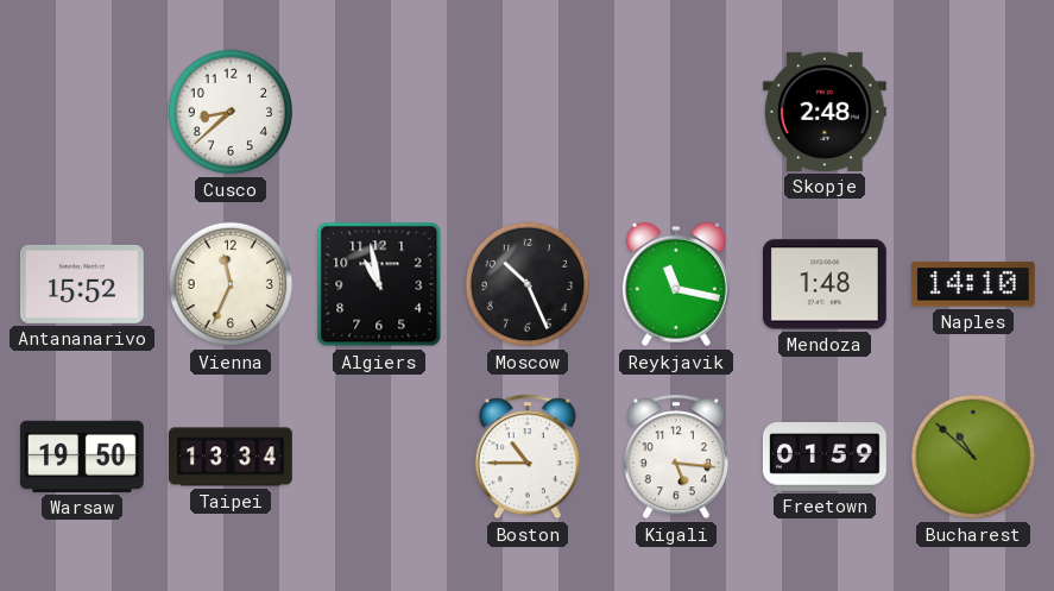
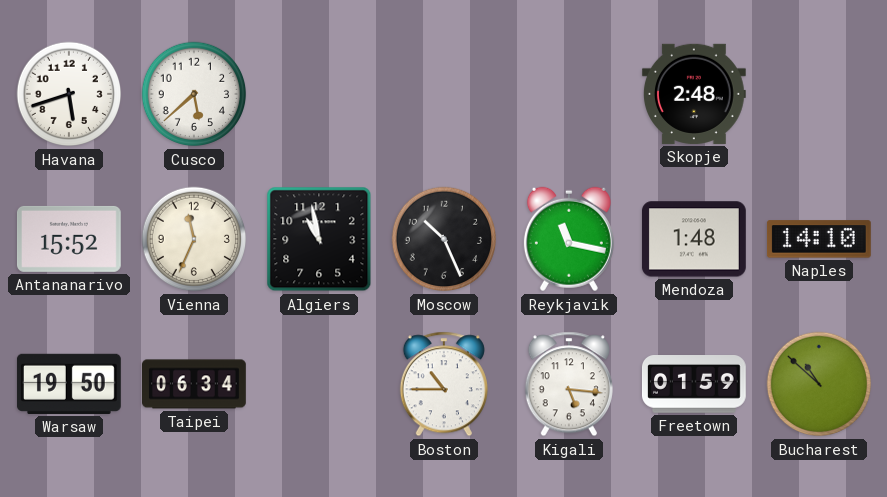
Havana: none -> 5:42 (69, 94)
Cusco: 8:38 -> 5:38 (194, 94)
Taipei: 13:34 -> 06:34 (195, 384)
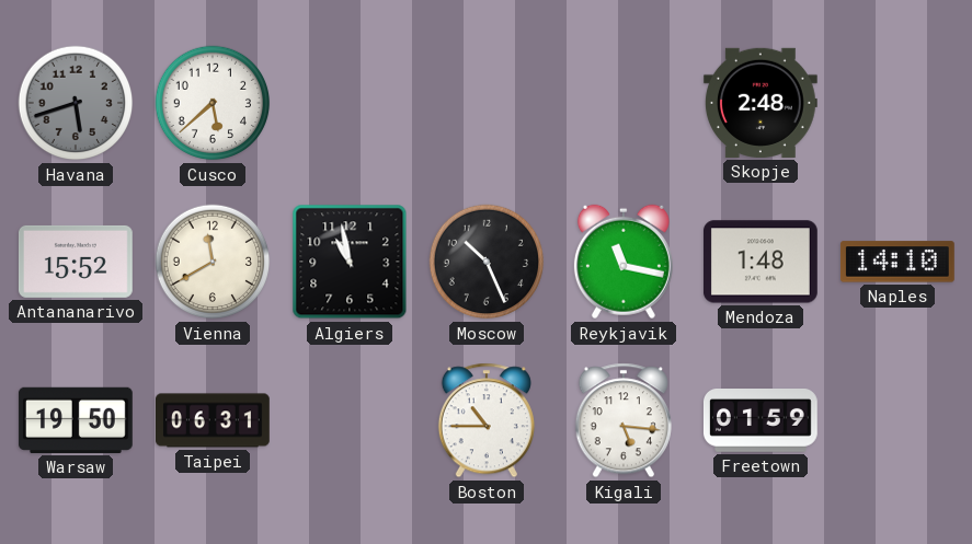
Havana dial: white -> grey (76, 103)
Vienna: 11:34 -> 11:40 (213, 262)
Taipei: 06:34 -> 06:31 (214, 420)
Bucharest: 10:52 -> none (819, 384)
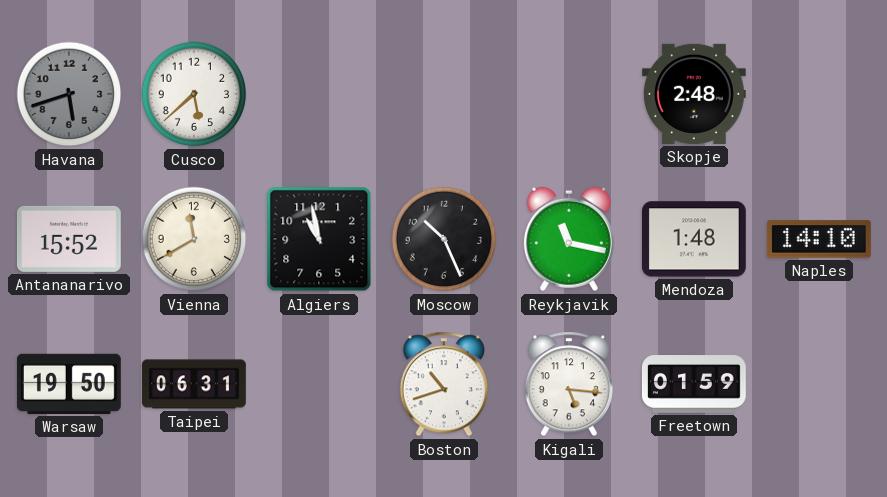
Boston: 10:45 -> 10:42 (444, 384)
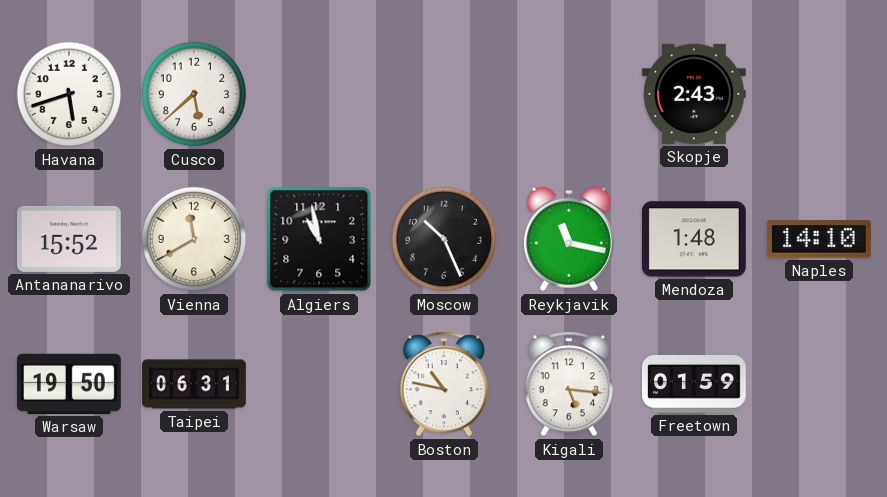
Havana dial: grey -> white (69, 94)
Skopje: 2:48 -> 2:43 (694, 94)
Boston: 10:42 -> 10:47 (444, 384)
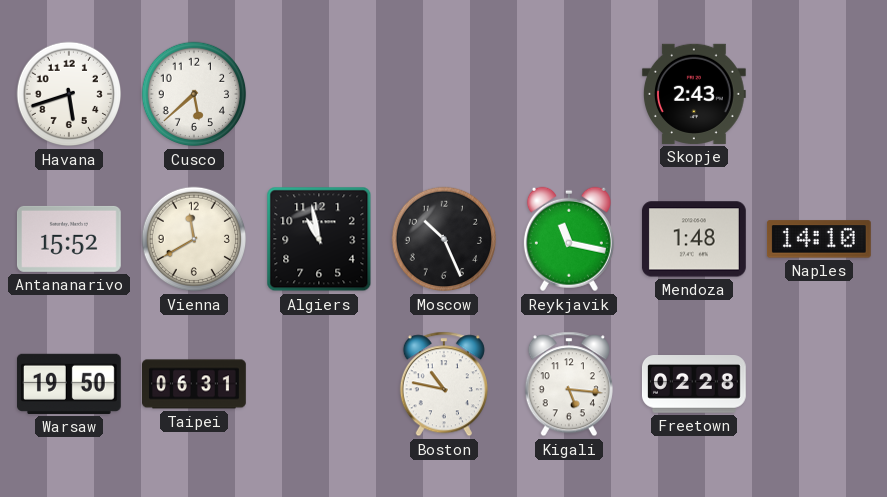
Freetown: 01:59 -> 02:28 (694, 385)
